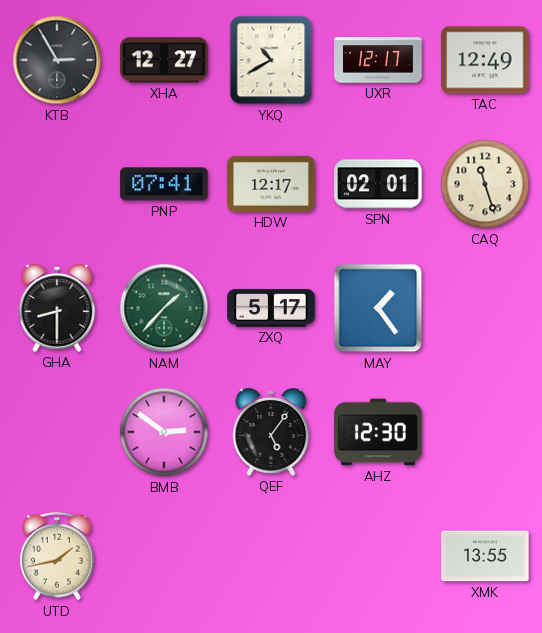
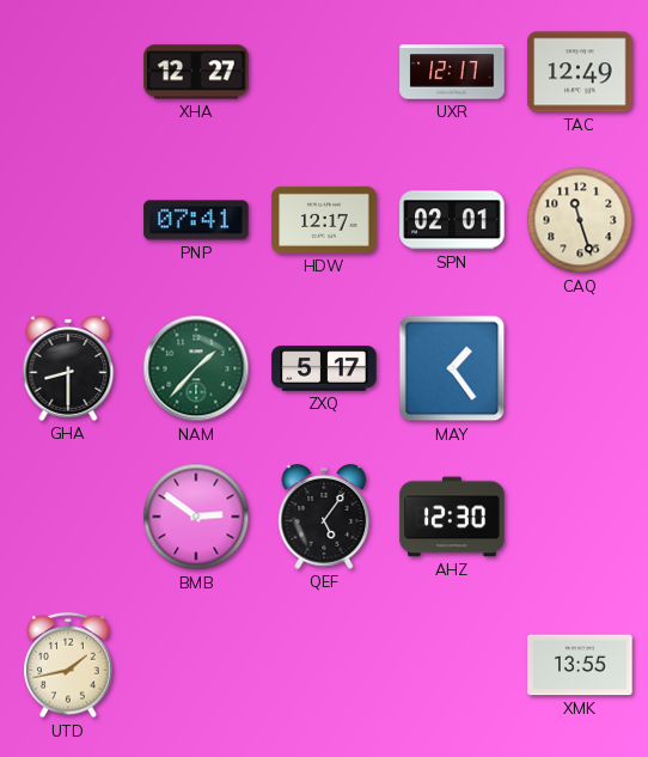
KTB: 2:55 -> none (57, 60)
YKQ: 10:40 -> none (271, 60)
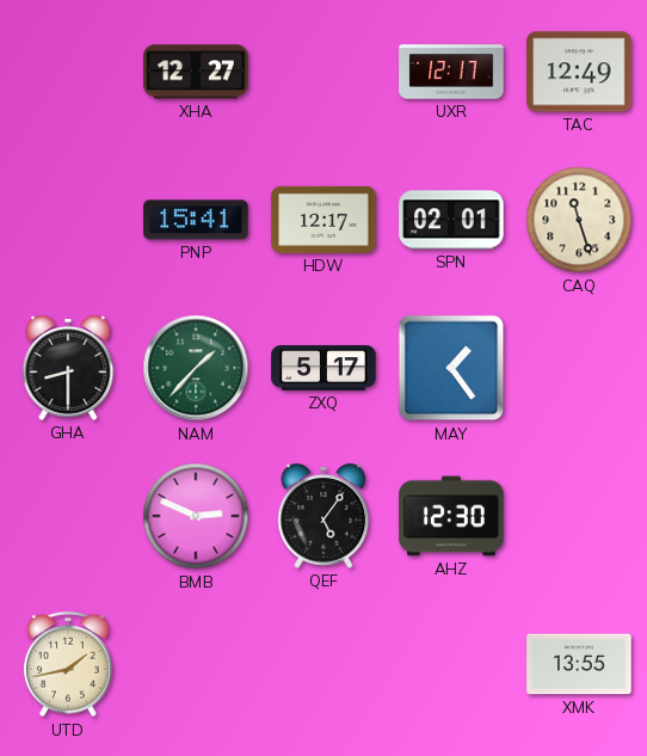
PNP: 07:41 -> 15:41 (196, 220)
BMB: 2:51 -> 2:49 (196, 516)
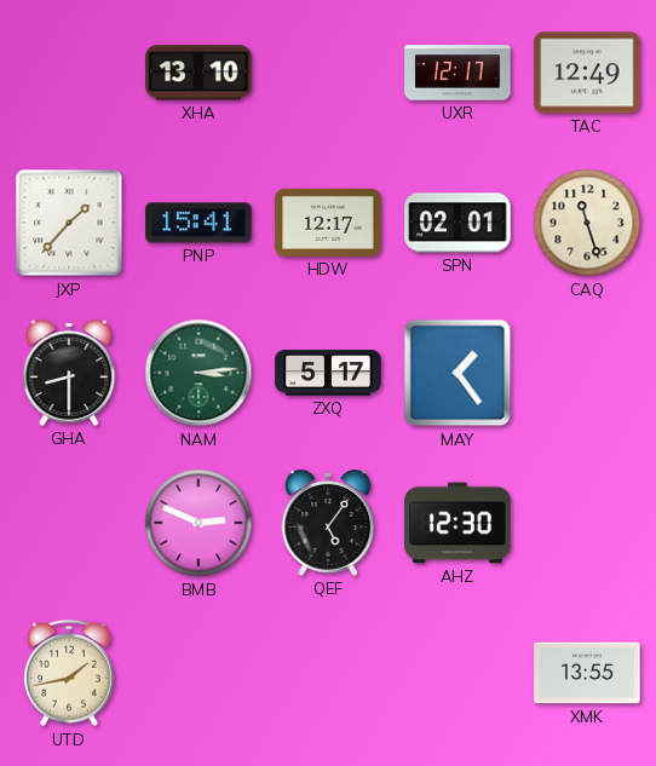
XHA: 12:27 -> 13:10 (198, 73)
JXP: none -> 1:37 (69, 223)
NAM: 1:37 -> 3:14 (198, 373)
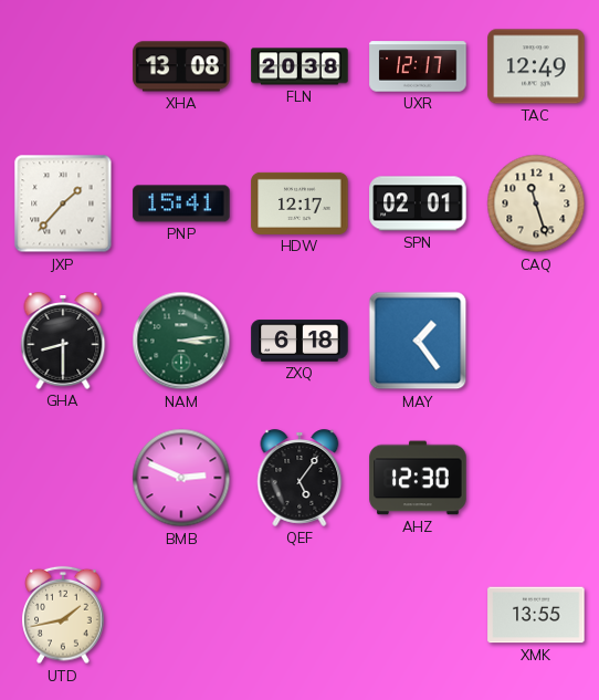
XHA: 13:10 -> 13:08 (181, 66)
FLN: none -> 20:38 (299, 66)
ZXQ: 5:17 -> 6:18 (299, 341)
